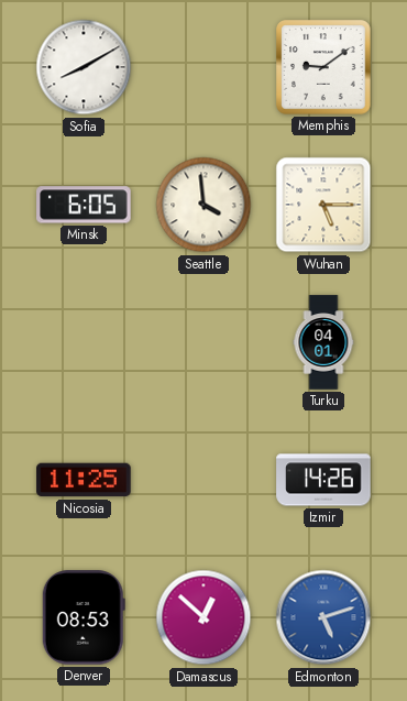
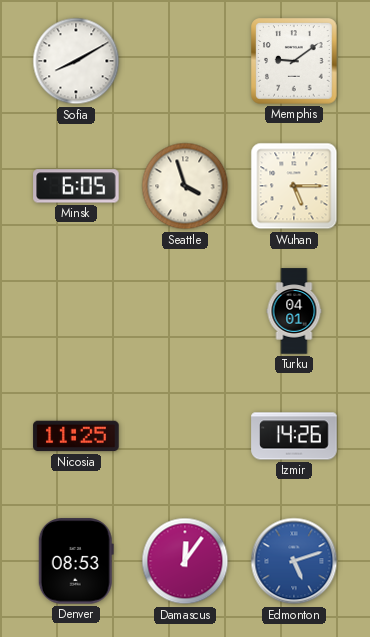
Seattle: 3:59 -> 3:57 (185, 186)
Damascus: 12:52 -> 12:06 (185, 561)
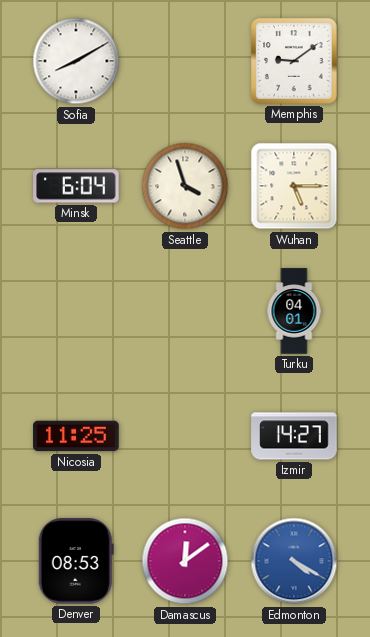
Minsk: 6:05 -> 6:04 (76, 186)
Izmir: 14:26 -> 14:27 (294, 436)
Damascus: 12:06 -> 12:09 (185, 561)
Edmonton: 5:12 -> 4:20 (294, 561)
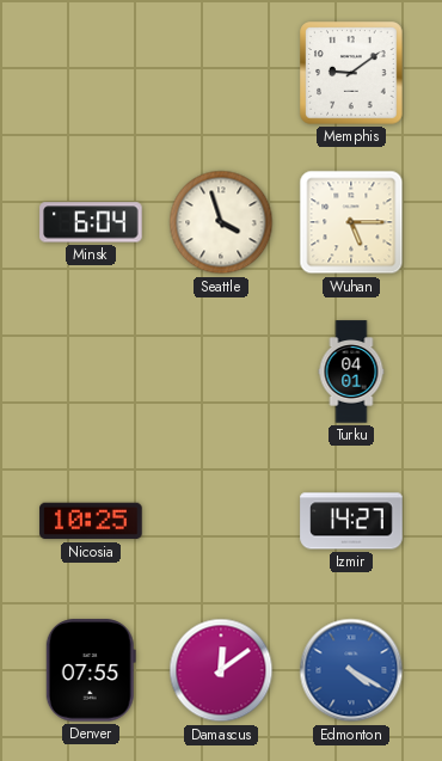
Sofia: 8:10 -> none (76, 61)
Nicosia: 11:25 -> 10:25 (91, 521)
Denver: 08:53 -> 07:55 (91, 670)
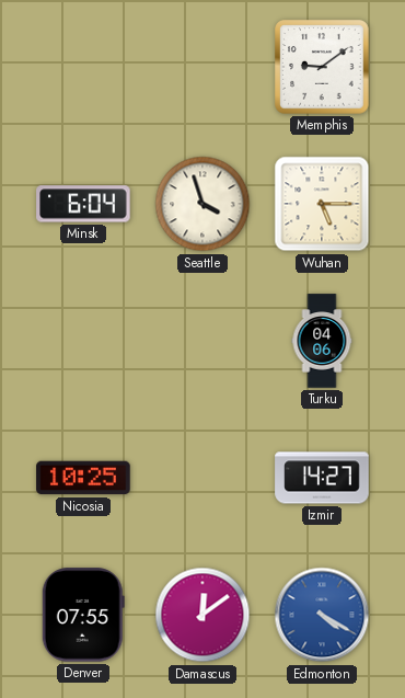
Turku: 04:01 -> 04:06 (322, 341)
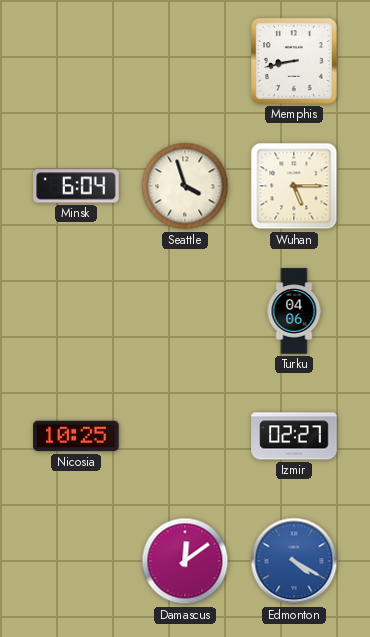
Memphis: 9:09 -> 8:43 (294, 61)
Izmir: 14:27 -> 02:27 (294, 436)
Denver: 07:55 -> none (83, 615)
